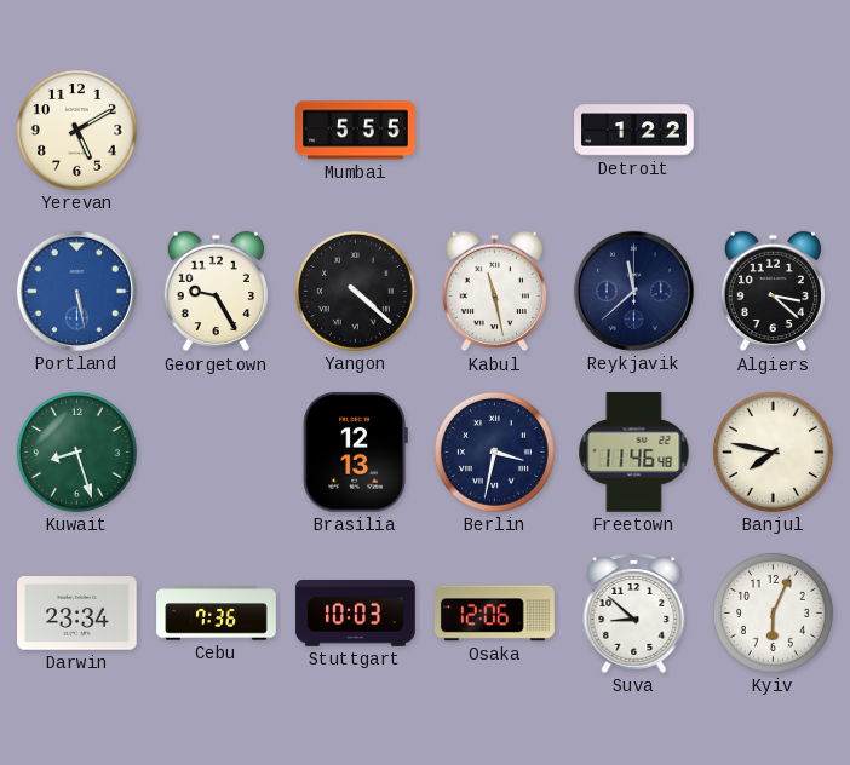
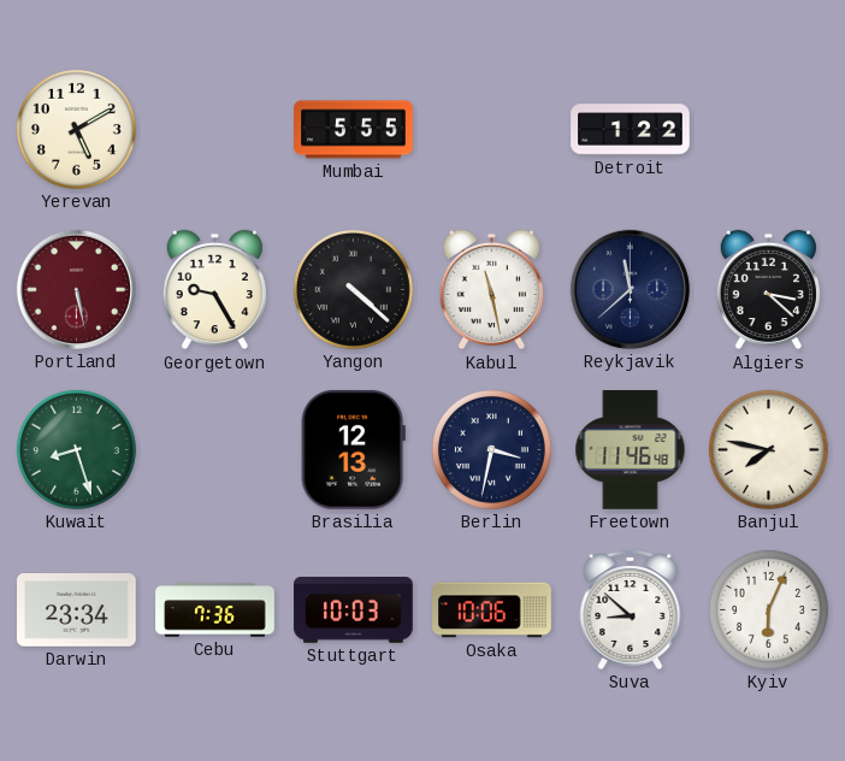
Portland dial: blue -> burgundy (76, 289)
Osaka: 12:06 -> 10:06 (492, 610)
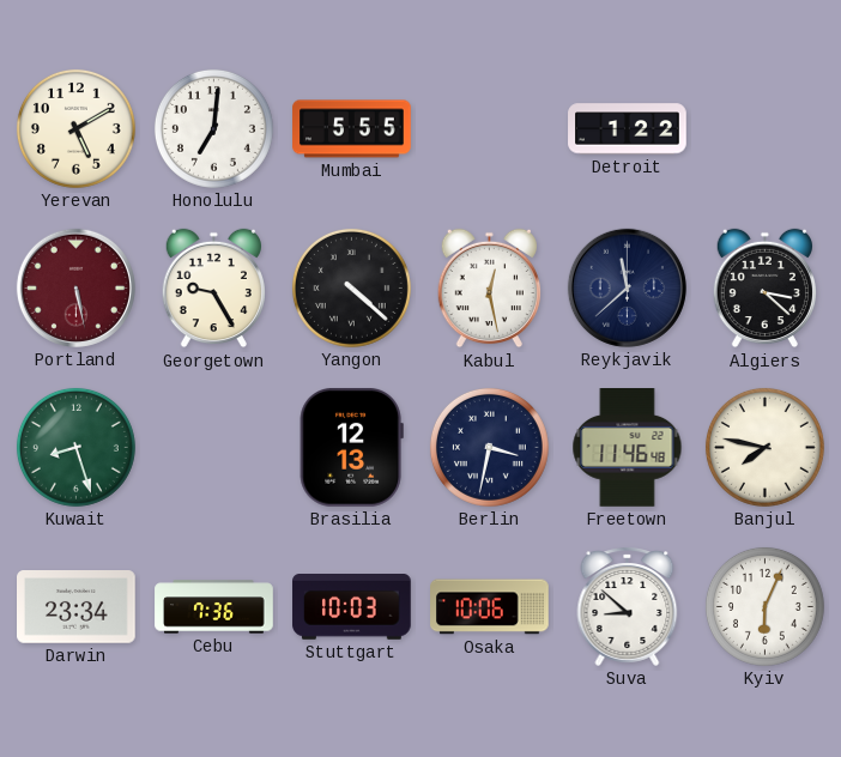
Honolulu: none -> 7:01 (213, 128)
Kabul: 11:28 -> 12:28 (489, 289)
